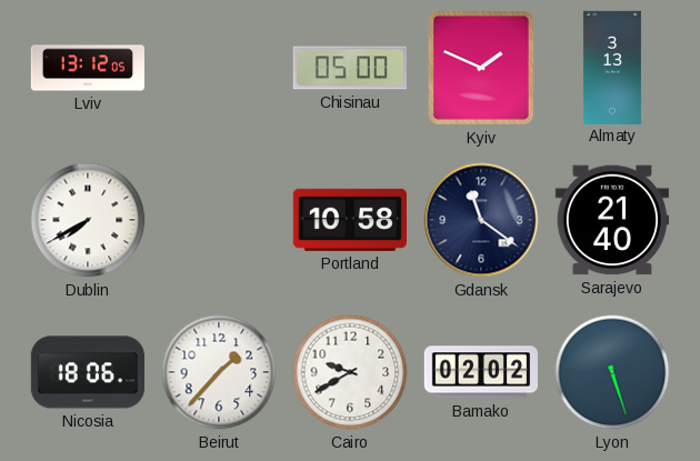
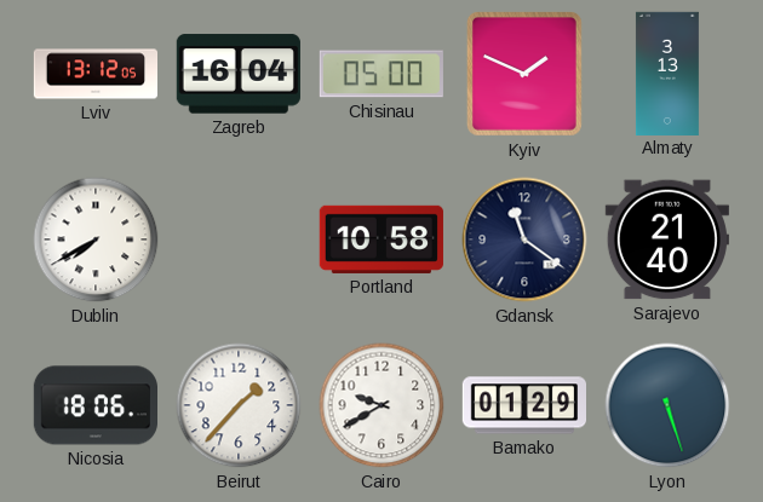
Zagreb: none -> 16:04 (239, 74)
Bamako: 02:02 -> 01:29 (523, 405)
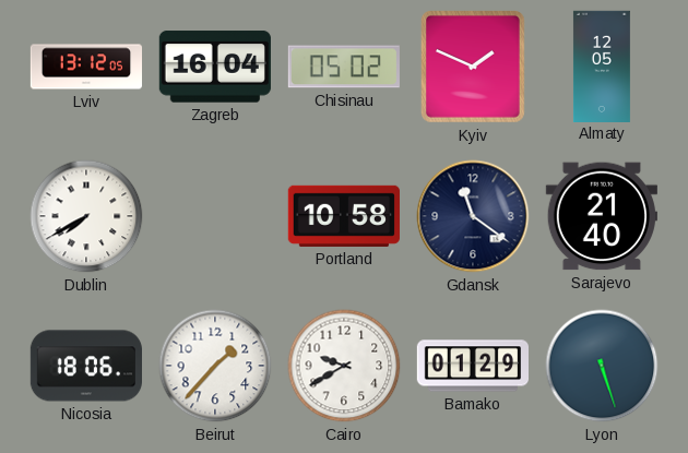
Chisinau: 05:00 -> 05:02 (344, 67)
Almaty: 3:13 -> 12:05 (602, 65)
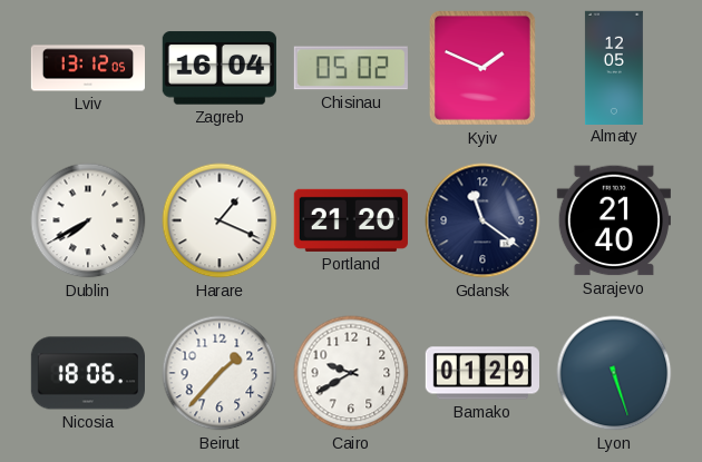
Harare: none -> 1:19 (220, 220)
Portland: 10:58 -> 21:20 (351, 220)
